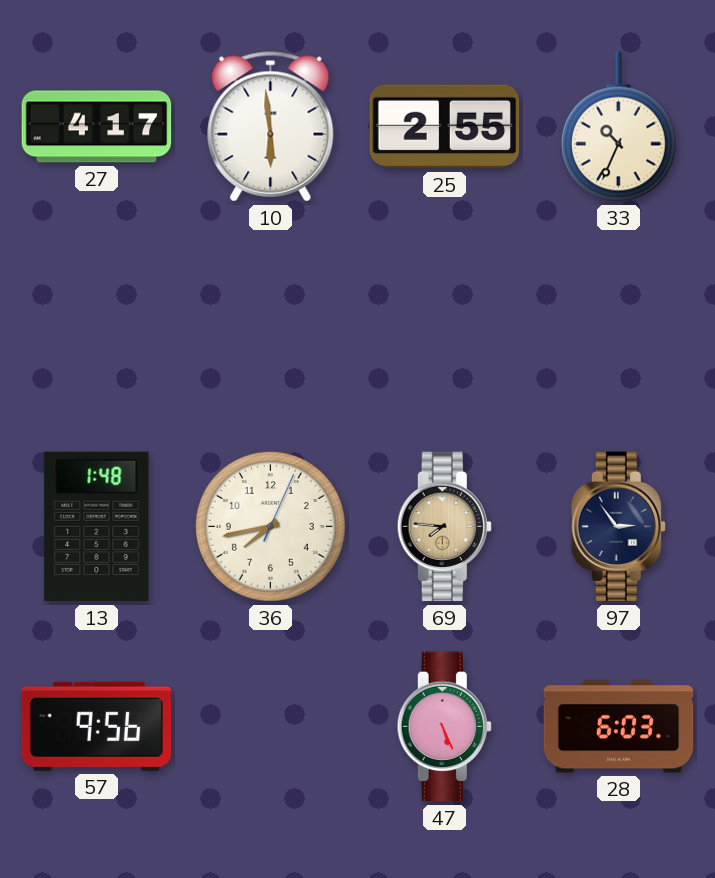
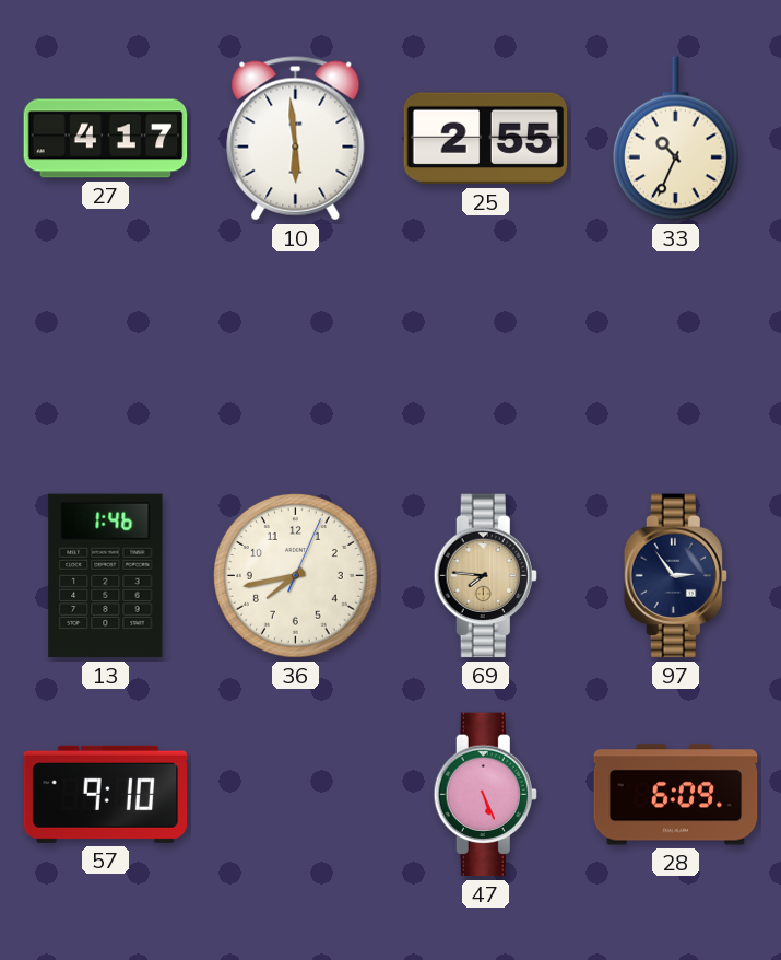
13: 1:48 -> 1:46 (106, 576)
57: 9:56 -> 9:10 (106, 794)
28: 6:03 -> 6:09 (676, 795)
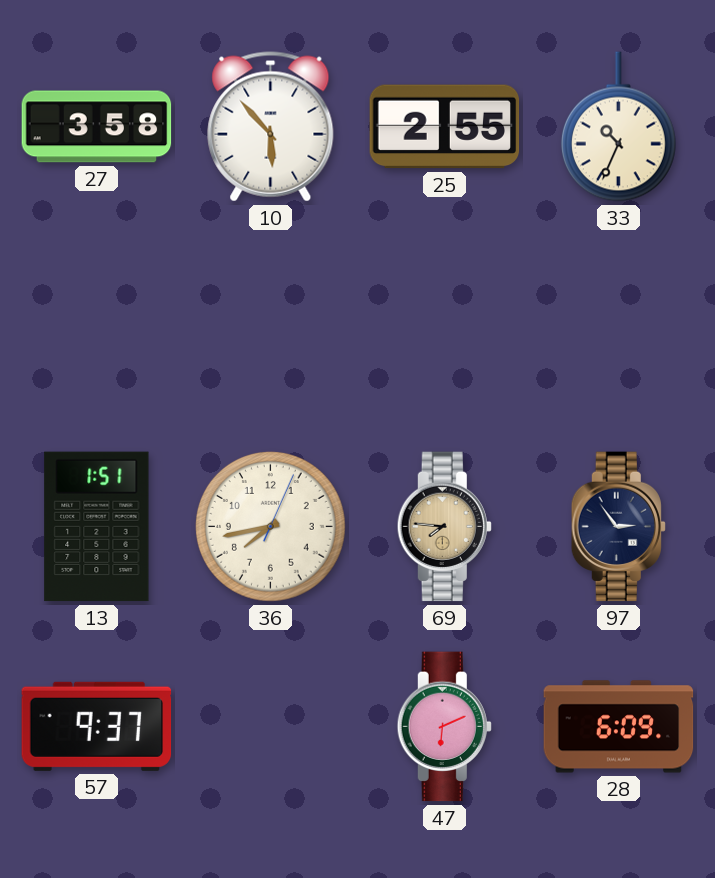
27: 4:17 -> 3:58 (97, 127)
10: 5:59 -> 5:53 (271, 127)
13: 1:46 -> 1:51 (97, 527)
57: 9:10 -> 9:37 (97, 726)
47: 5:26 -> 6:11 (444, 727)
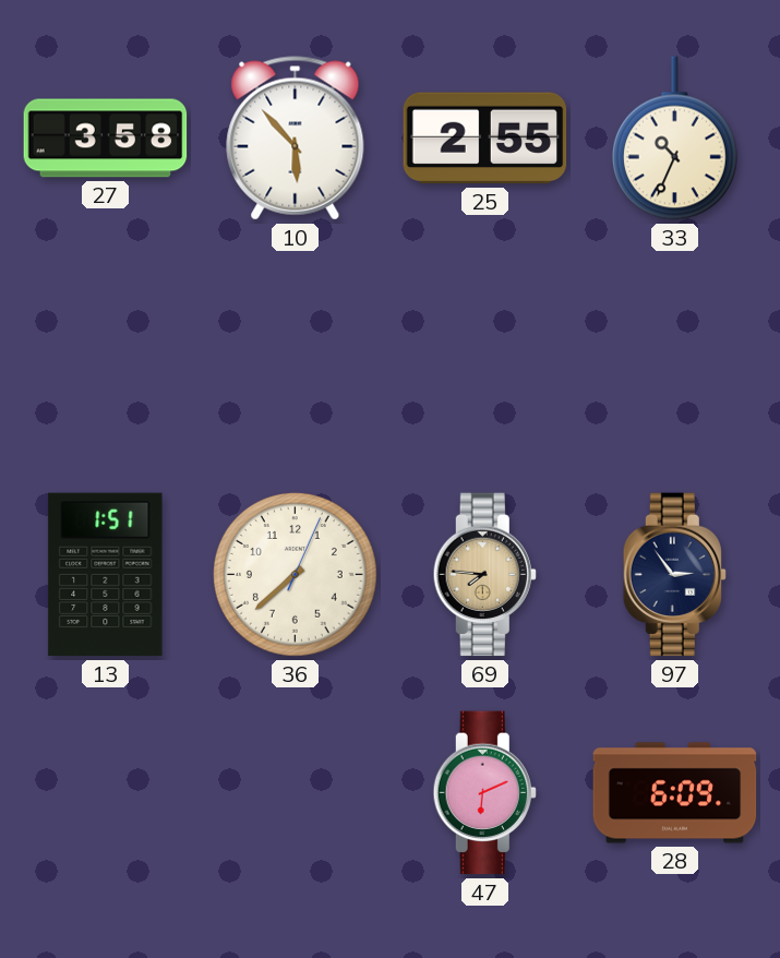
36: 7:43 -> 7:38 (295, 574)
57: 9:37 -> none (97, 726)
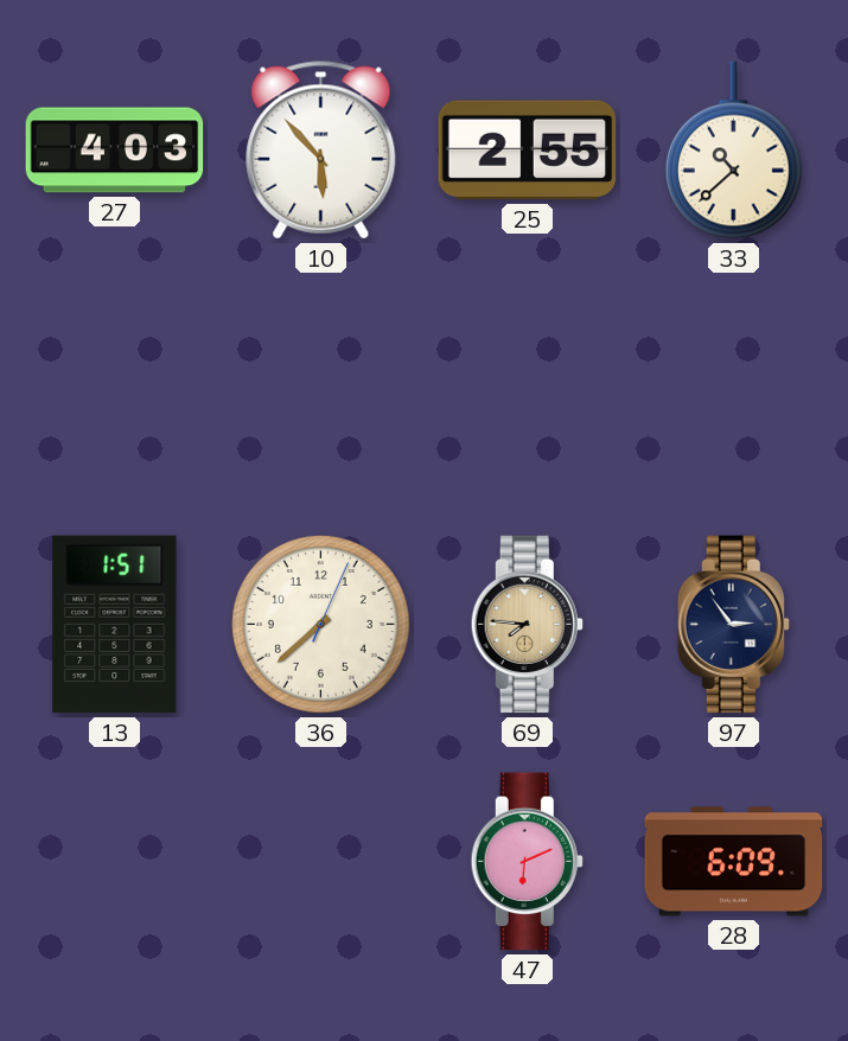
27: 3:58 -> 4:03 (115, 151)
33: 10:34 -> 10:38 (733, 151)
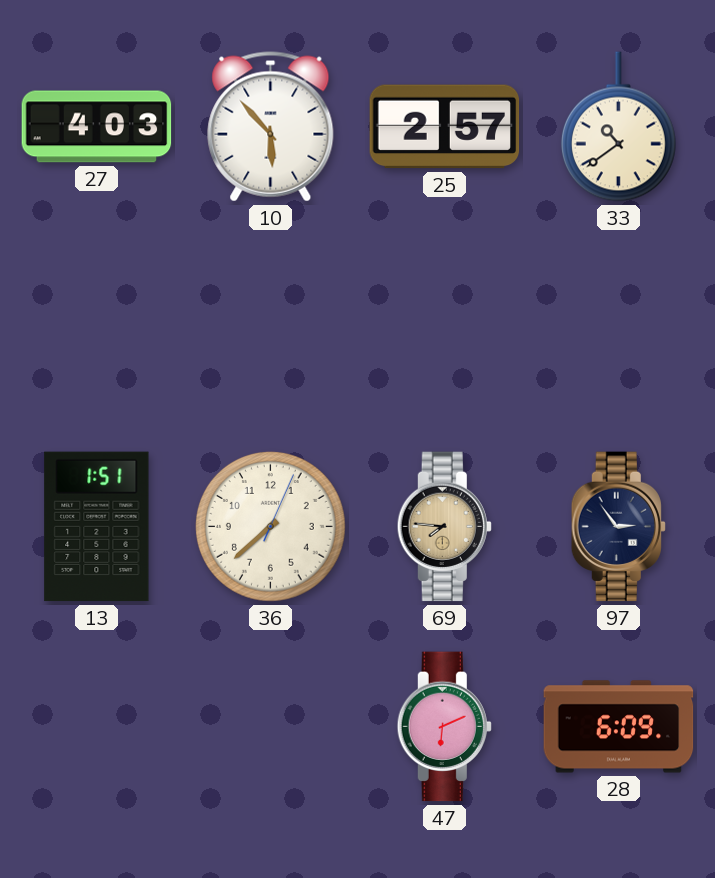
25: 2:55 -> 2:57 (445, 127)
33: 10:38 -> 10:39 (618, 127)
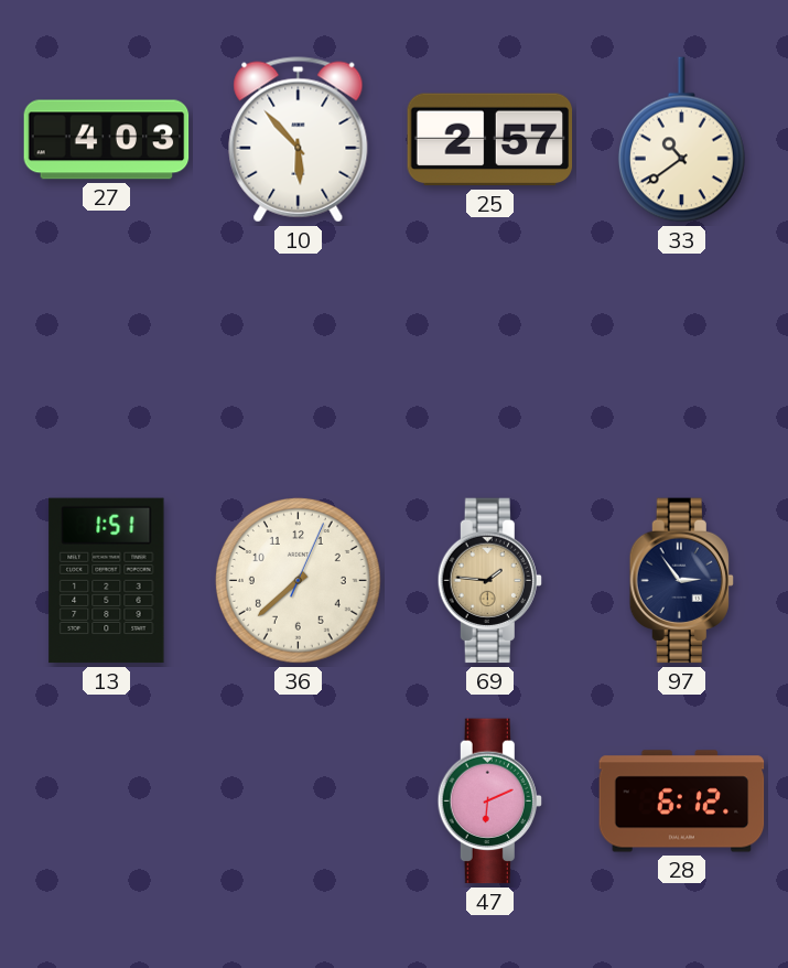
69: 7:46 -> 1:46 (489, 581)
28: 6:09 -> 6:12 (682, 802)
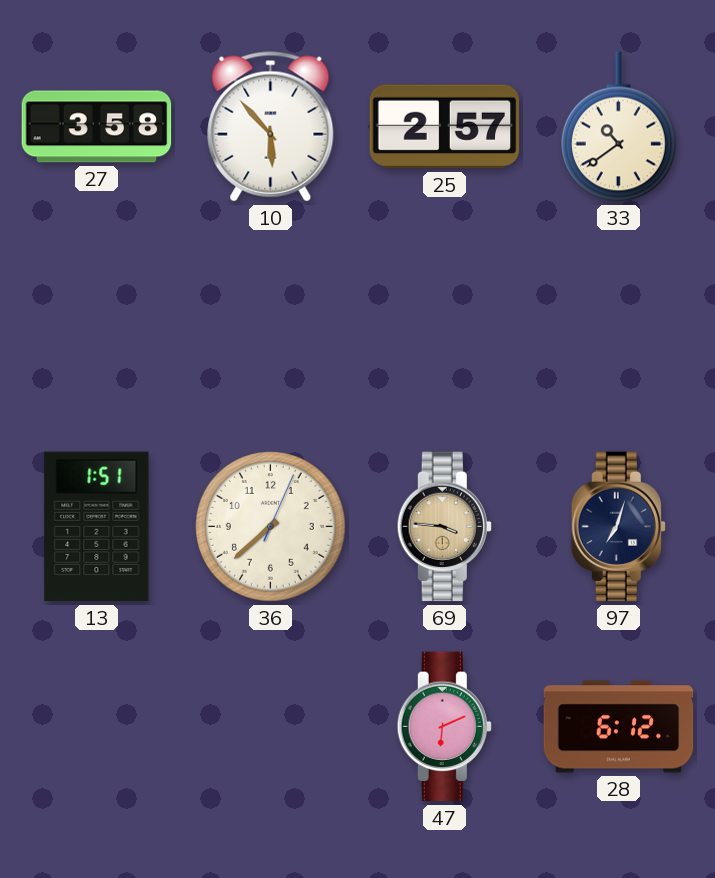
27: 4:03 -> 3:58 (97, 127)
69: 1:46 -> 3:46 (444, 527)
97: 2:54 -> 7:03 (618, 527)
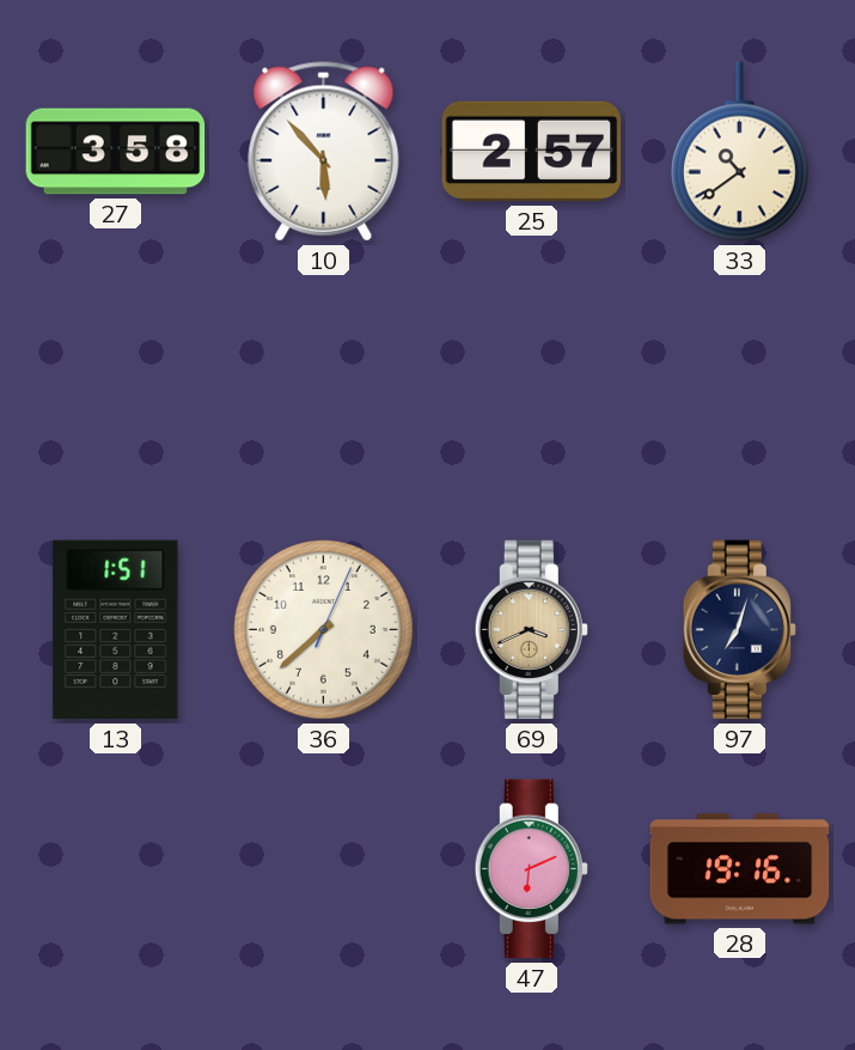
69: 3:46 -> 3:41 (531, 630)
28: 6:12 -> 19:16 (740, 869)
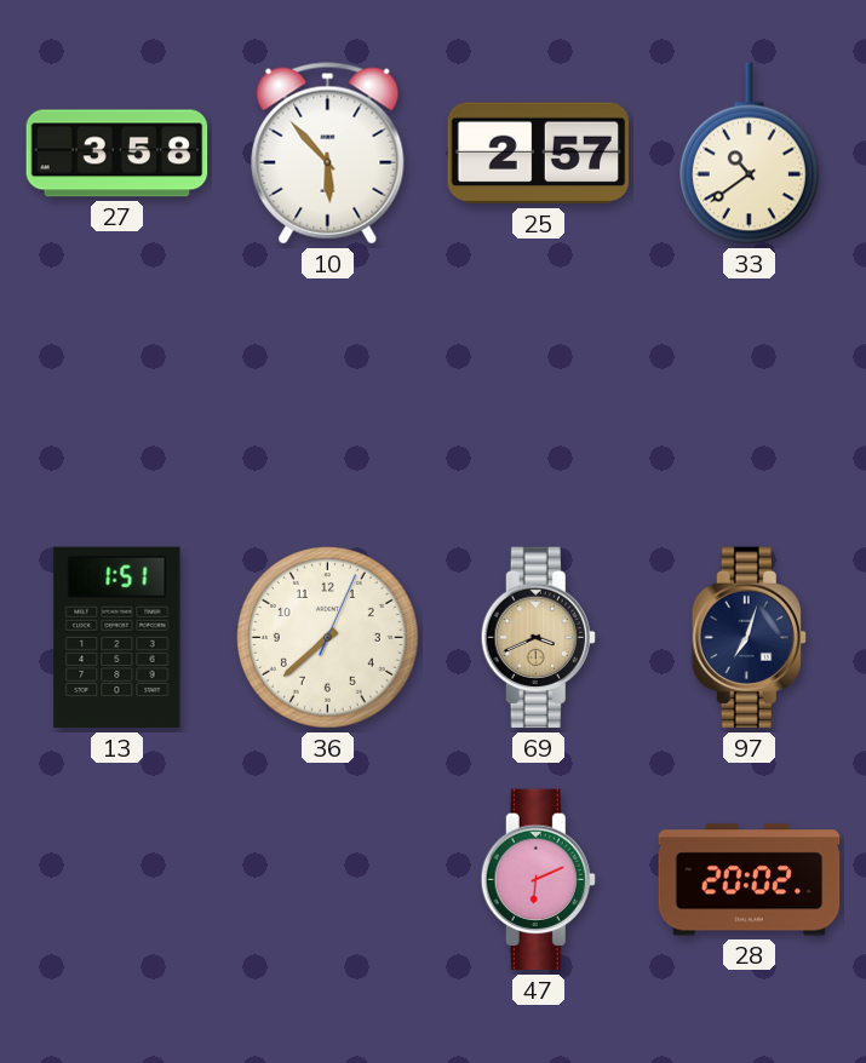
28: 19:16 -> 20:02 (750, 880)
